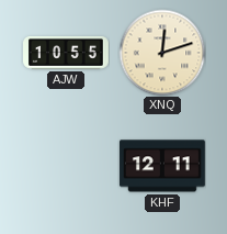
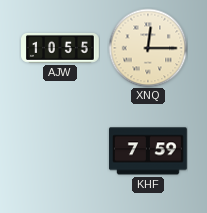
XNQ: 12:12 -> 12:15 (148, 48)
KHF: 12:11 -> 7:59 (148, 151)
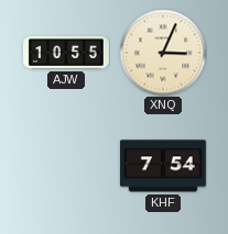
XNQ: 12:15 -> 3:04 (163, 53)
KHF: 7:59 -> 7:54 (163, 166)
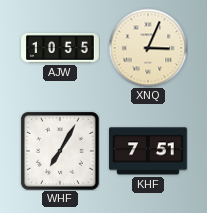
WHF: none -> 7:05 (60, 151)
KHF: 7:54 -> 7:51 (148, 151)
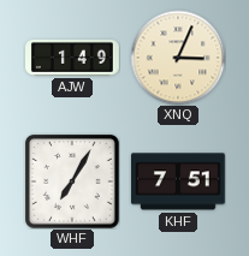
AJW: 10:55 -> 1:49 (73, 58)
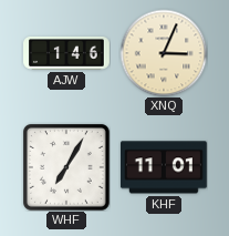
AJW: 1:49 -> 1:46 (67, 53)
KHF: 7:51 -> 11:01 (164, 167)
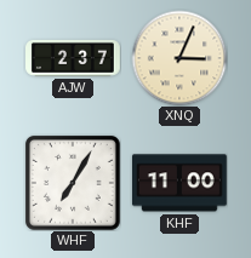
AJW: 1:46 -> 2:37 (74, 58)
KHF: 11:01 -> 11:00 (179, 183)
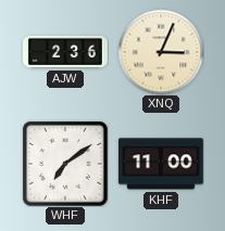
AJW: 2:37 -> 2:36 (66, 52)
WHF: 7:05 -> 7:09 (65, 164)
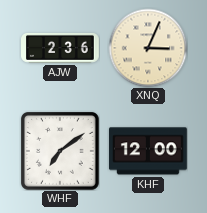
KHF: 11:00 -> 12:00 (148, 151)
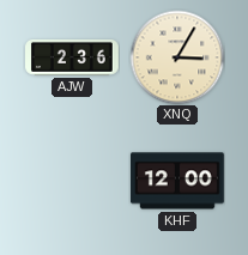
XNQ: 3:04 -> 3:05 (177, 57)
WHF: 7:09 -> none (60, 151)
